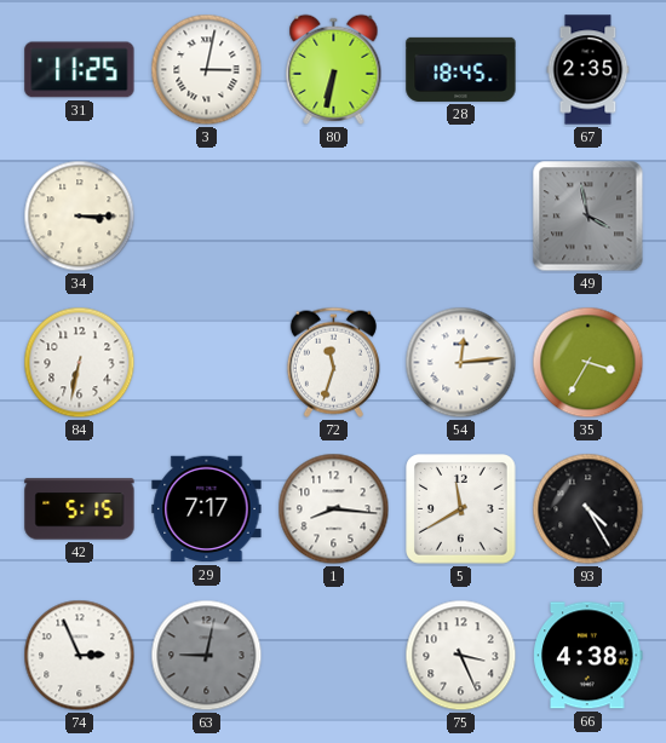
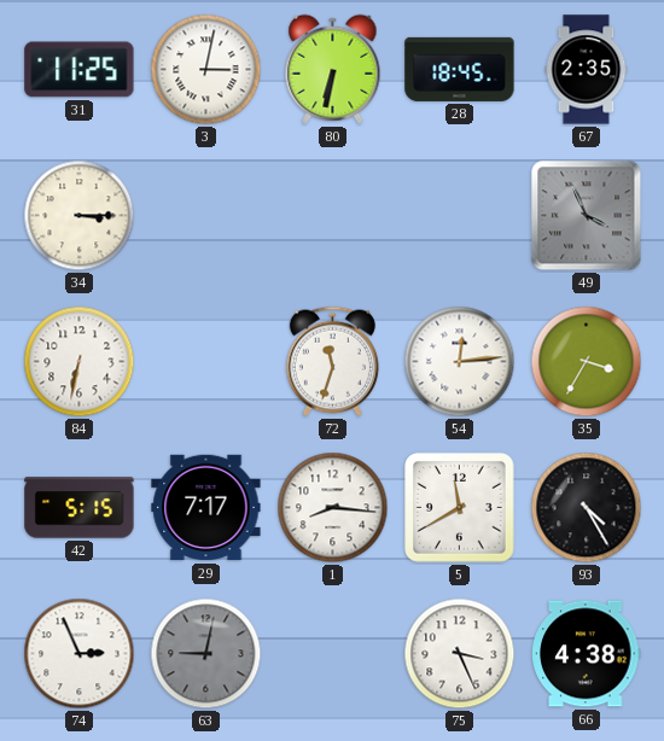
49: 3:58 -> 3:56 (587, 216)
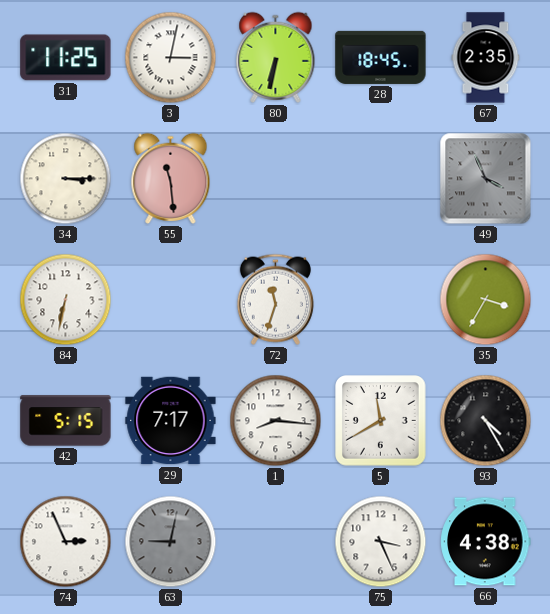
55: none -> 11:29 (171, 178)
54: 12:14 -> none (460, 362)
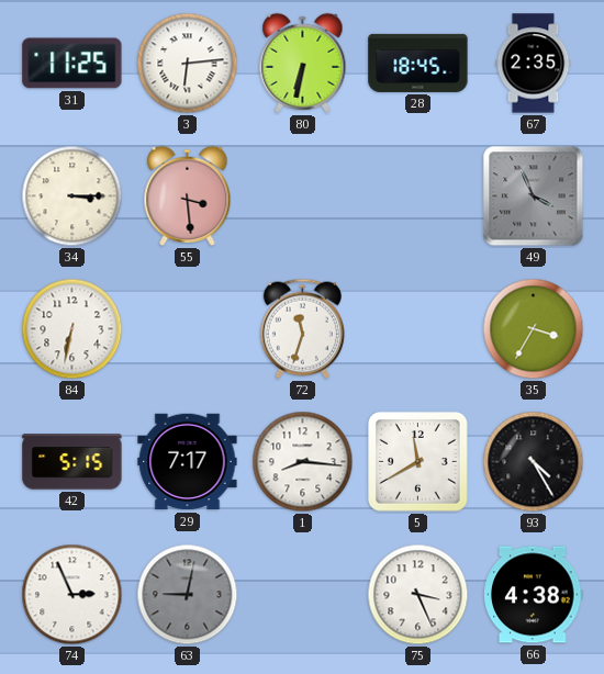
3: 3:02 -> 6:14 (188, 64)
55: 11:29 -> 3:29 (188, 195)
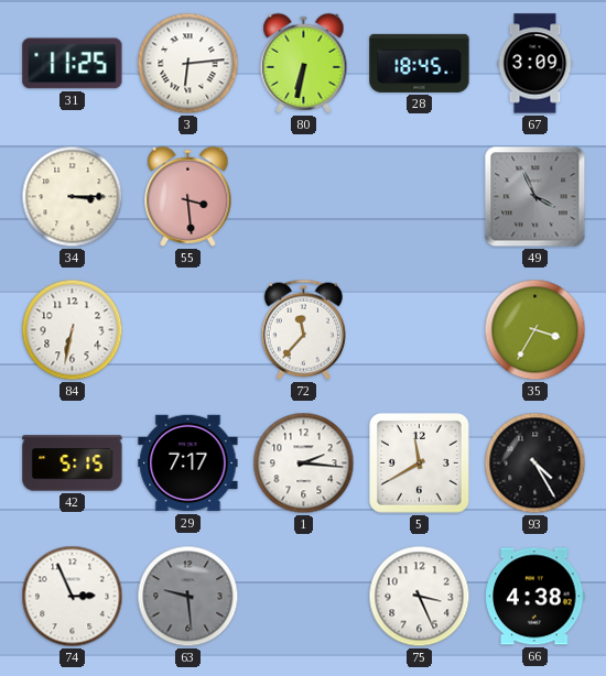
67: 2:35 -> 3:09 (535, 64)
72: 11:33 -> 11:37 (303, 329)
1: 8:16 -> 2:16 (304, 464)
63: 9:02 -> 9:29 (188, 597)
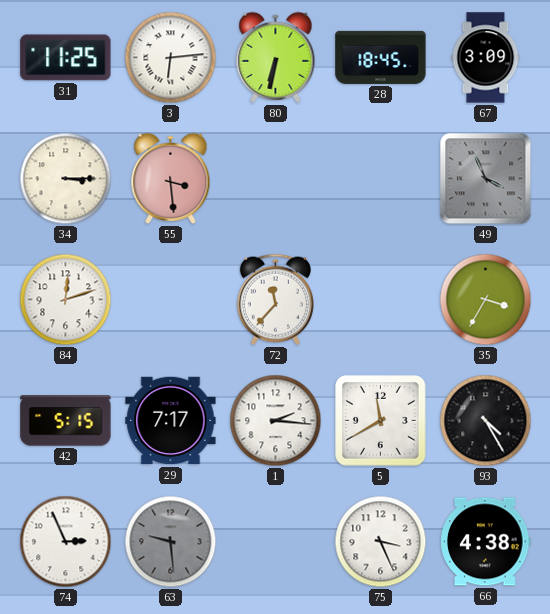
84: 6:32 -> 12:12 (66, 300)
